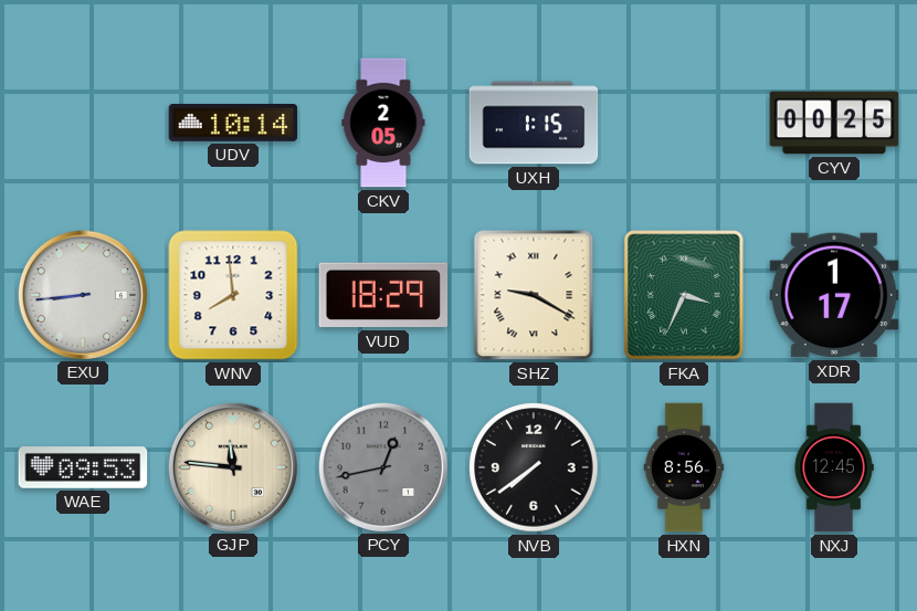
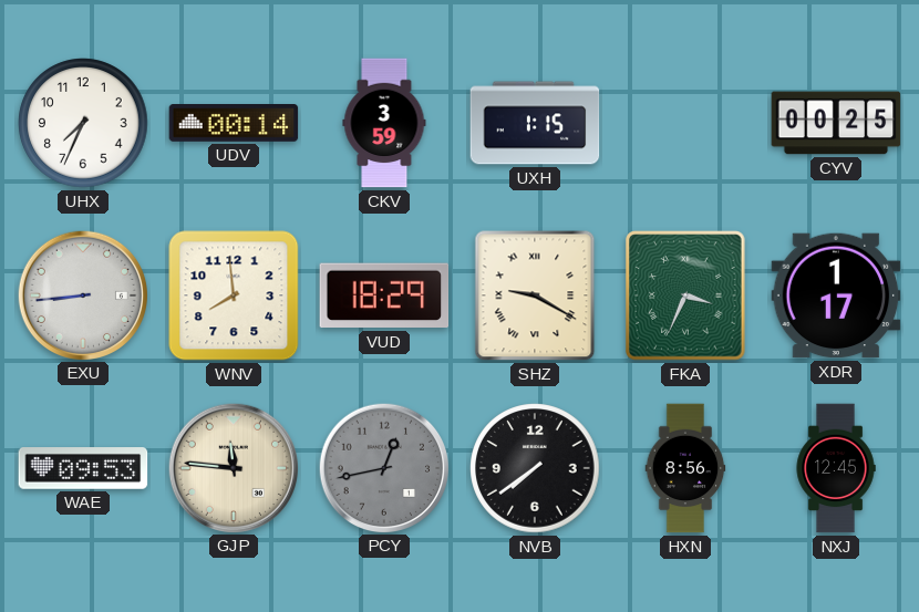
UHX: none -> 7:34 (83, 123)
UDV: 10:14 -> 00:14 (234, 124)
CKV: 2:05 -> 3:59 (384, 123)
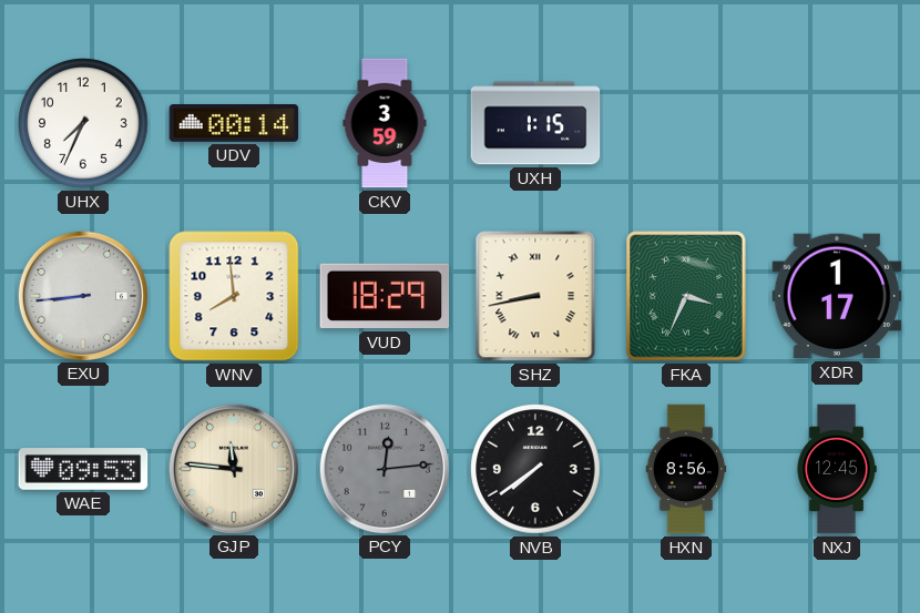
CYV: 00:25 -> none (836, 123)
SHZ: 9:20 -> 8:43 (535, 296)
PCY: 12:43 -> 12:14 (384, 468)
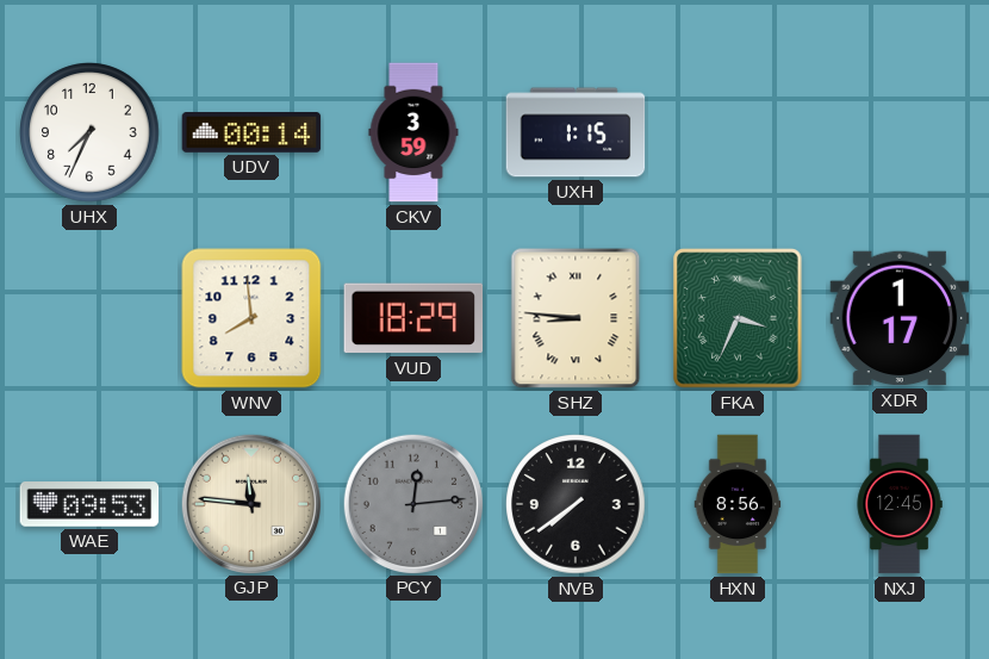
EXU: 8:44 -> none (82, 295)
SHZ: 8:43 -> 8:46 (576, 318)
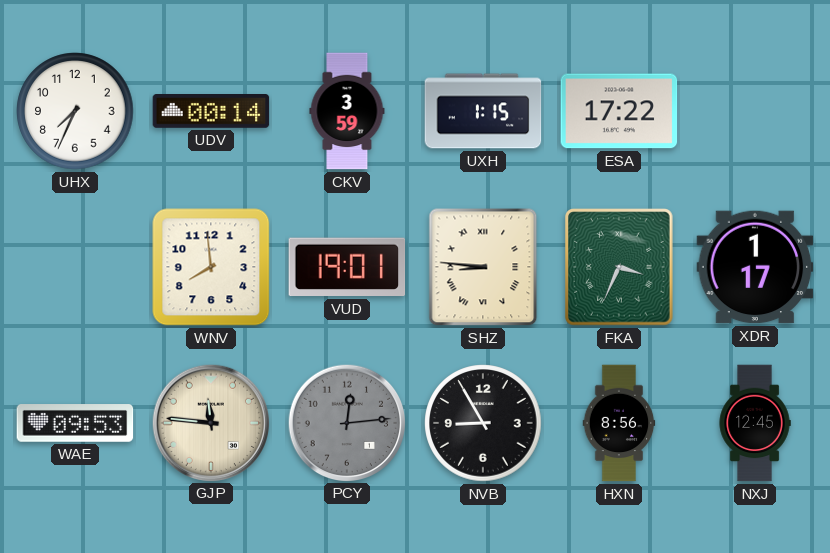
ESA: none -> 17:22 (619, 111)
VUD: 18:29 -> 19:01 (347, 267)
NVB: 7:39 -> 8:55 (483, 423)
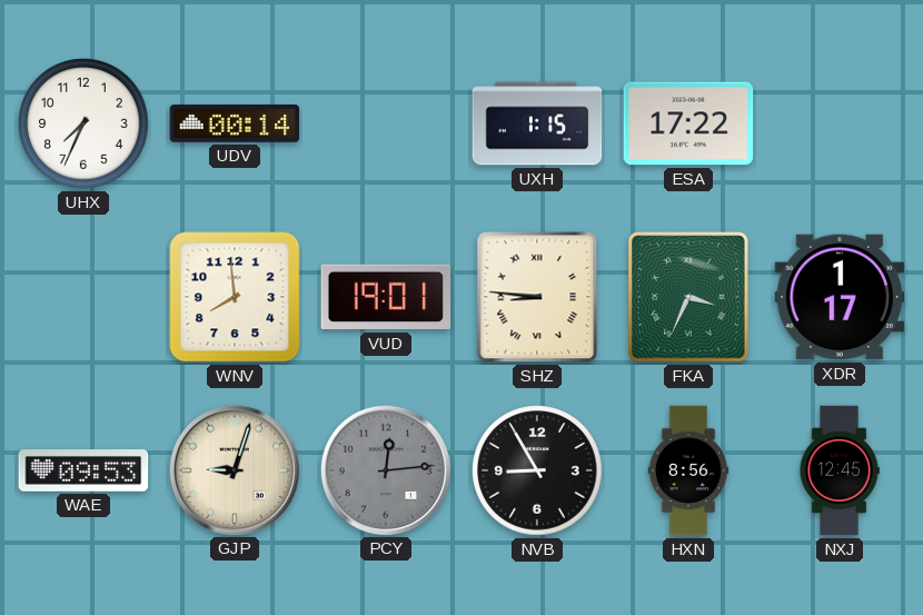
CKV: 3:59 -> none (347, 111)
GJP: 11:46 -> 9:03 (234, 469)
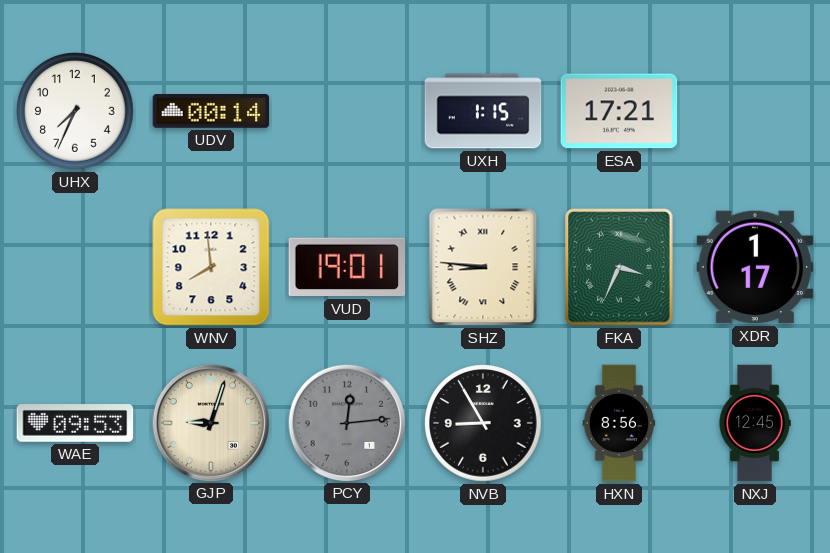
ESA: 17:22 -> 17:21 (619, 111)
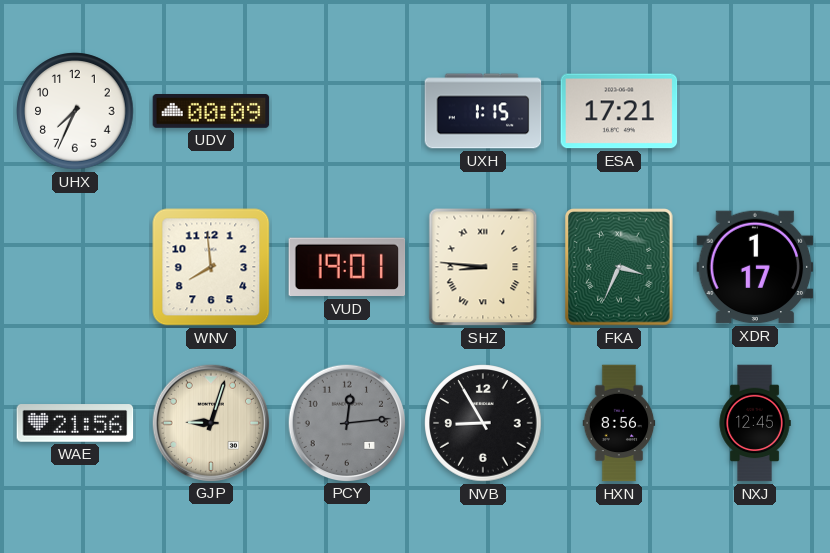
UDV: 00:14 -> 00:09 (211, 112)
WAE: 09:53 -> 21:56 (75, 423)
